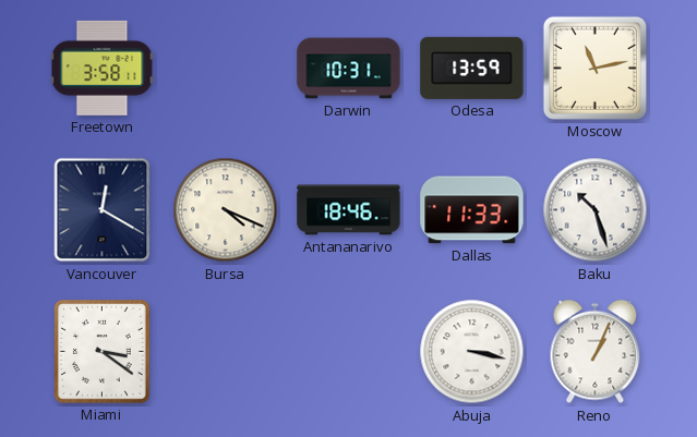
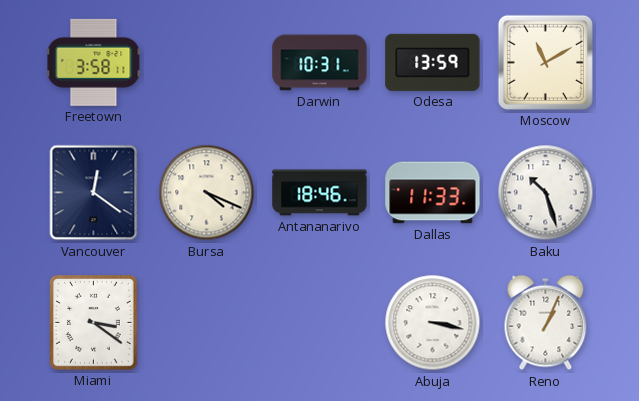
Moscow: 11:13 -> 11:10 (545, 62)
Vancouver: 12:20 -> 12:21 (94, 193)
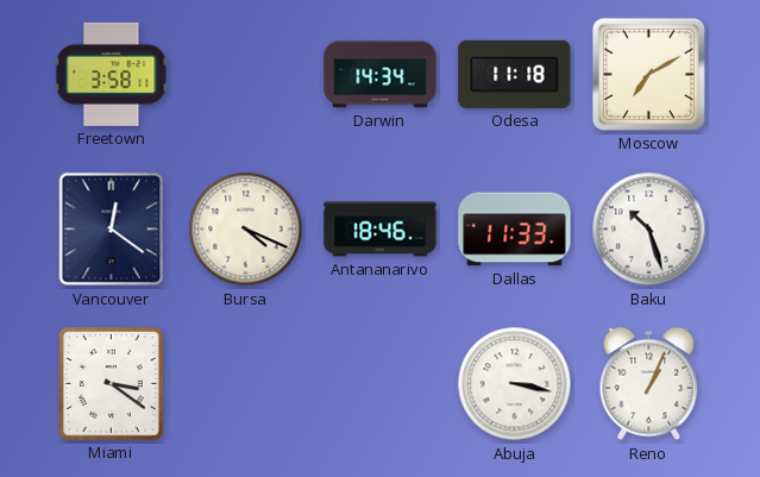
Darwin: 10:31 -> 14:34 (381, 75)
Odesa: 13:59 -> 11:18 (515, 74)
Moscow: 11:10 -> 7:10 (648, 74)
